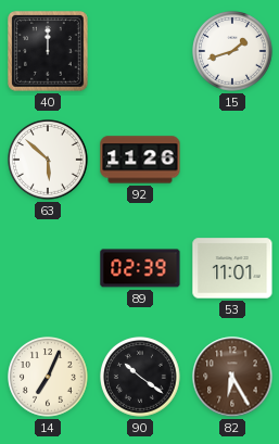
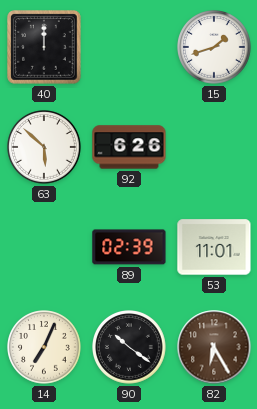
92: 11:26 -> 6:26 (129, 147)
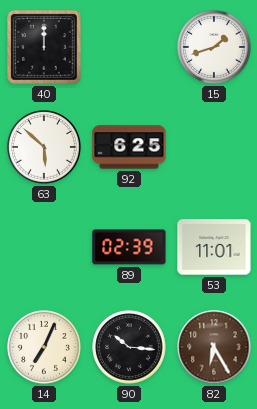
92: 6:26 -> 6:25 (129, 147)
90: 10:21 -> 10:16 (130, 348)
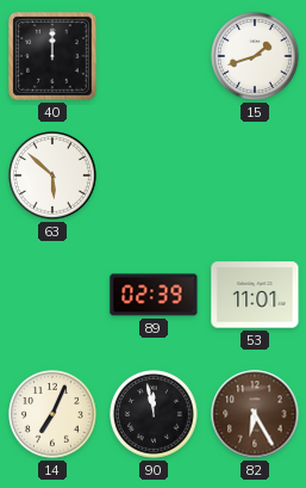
92: 6:25 -> none (129, 147)
90: 10:16 -> 11:58 (155, 415)
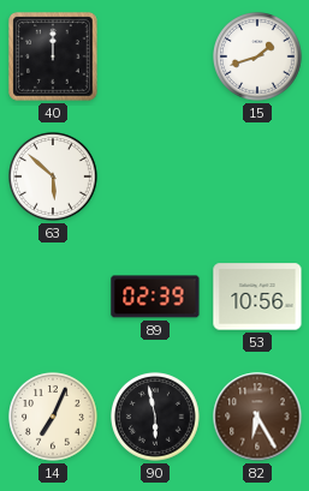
53: 11:01 -> 10:56 (257, 297)
90: 11:58 -> 5:58 (156, 418)
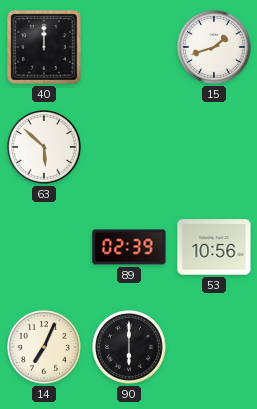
90: 5:58 -> 6:00 (130, 348)
82: 6:25 -> none (257, 417)
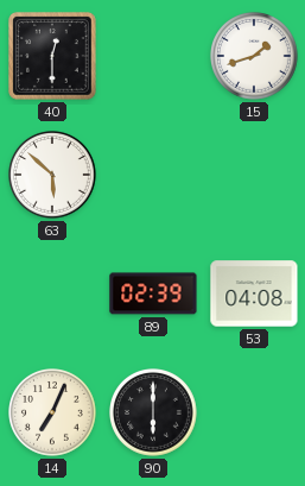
40: 12:00 -> 12:30 (52, 56)
53: 10:56 -> 04:08 (254, 294)
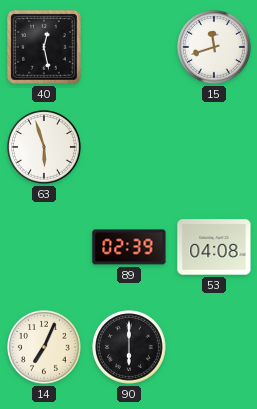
40: 12:30 -> 12:28 (44, 47)
15: 1:42 -> 11:42 (215, 48)
63: 5:52 -> 5:57 (45, 148)
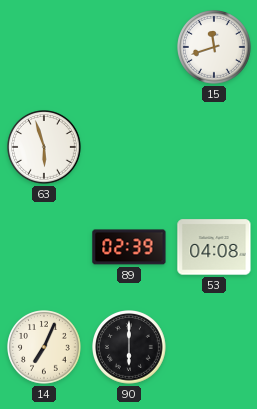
40: 12:28 -> none (44, 47)
